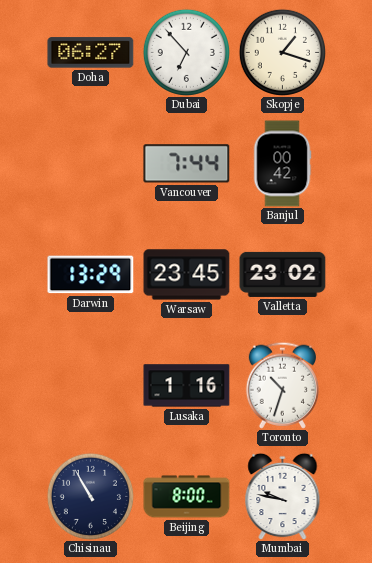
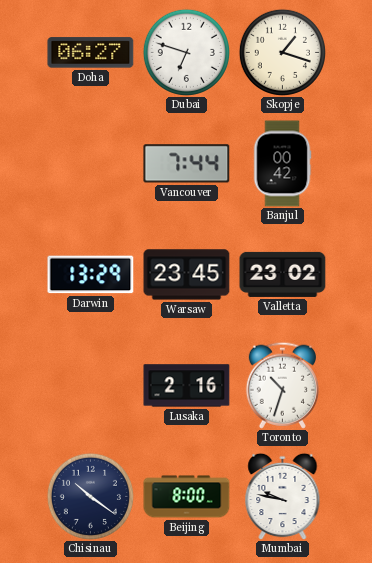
Dubai: 6:53 -> 6:48 (186, 52)
Lusaka: 1:16 -> 2:16 (187, 386)
Chisinau: 10:55 -> 10:21 (90, 496)
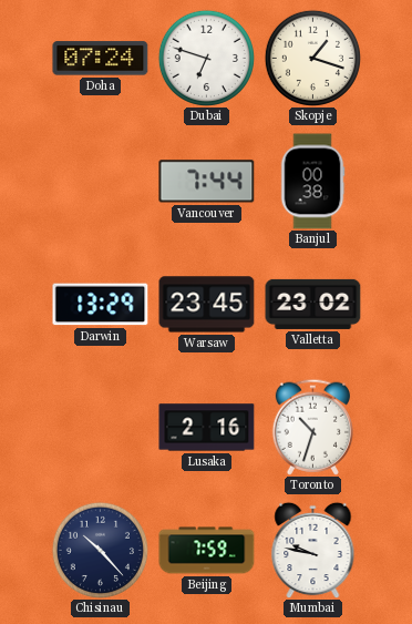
Doha: 06:27 -> 07:24 (101, 59)
Banjul: 00:42 -> 00:38 (312, 182)
Chisinau: 10:21 -> 10:23 (100, 550)
Beijing: 8:00 -> 7:59 (207, 551)
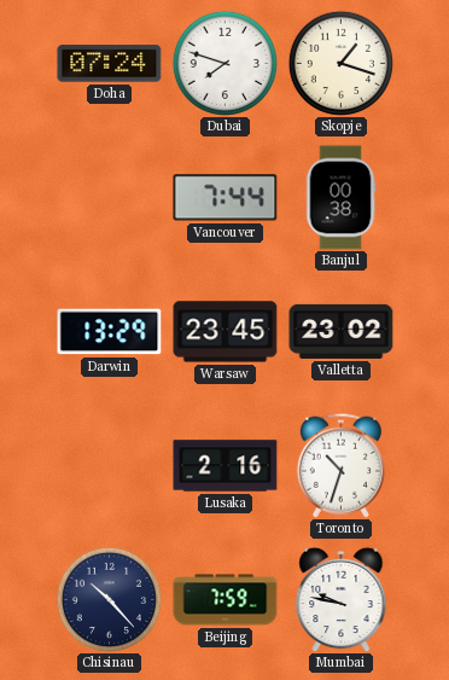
Dubai: 6:48 -> 7:48 (224, 63)
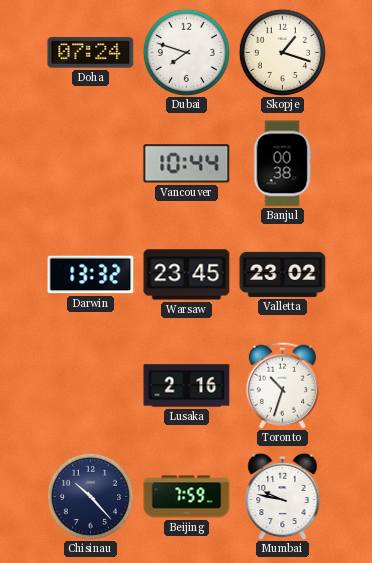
Vancouver: 7:44 -> 10:44 (187, 164)
Darwin: 13:29 -> 13:32 (91, 275)
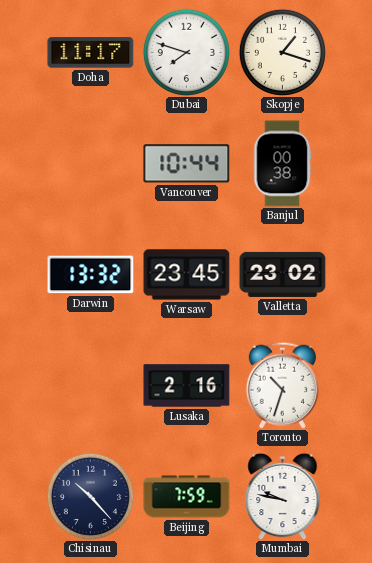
Doha: 07:24 -> 11:17 (91, 53)
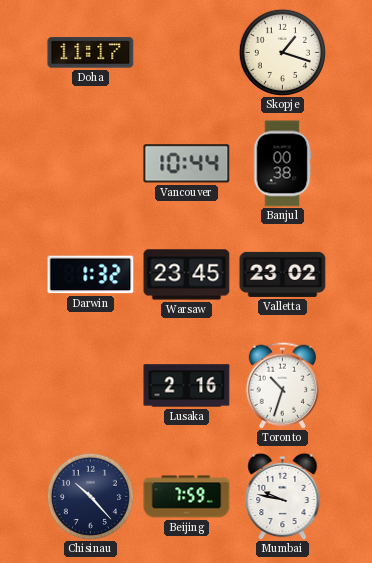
Dubai: 7:48 -> none (186, 52)
Darwin: 13:32 -> 1:32 (91, 275)
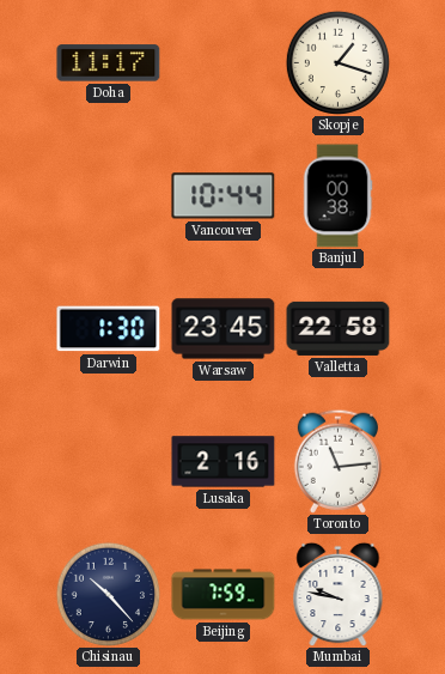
Darwin: 1:32 -> 1:30 (109, 329)
Valletta: 23:02 -> 22:58 (339, 328)
Toronto: 10:33 -> 11:14 (337, 461)
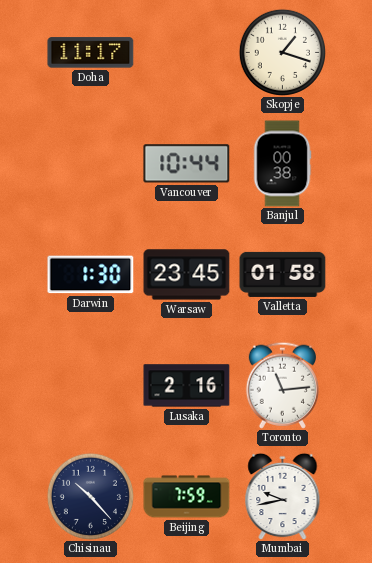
Valletta: 22:58 -> 01:58 (283, 274)
Mumbai: 9:47 -> 9:43 (283, 496)
